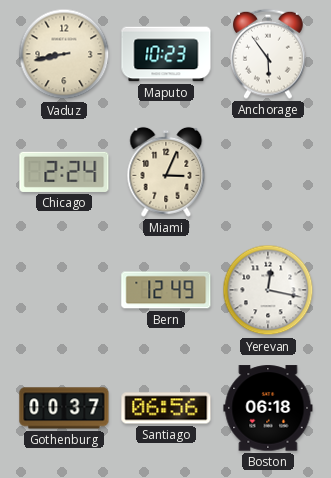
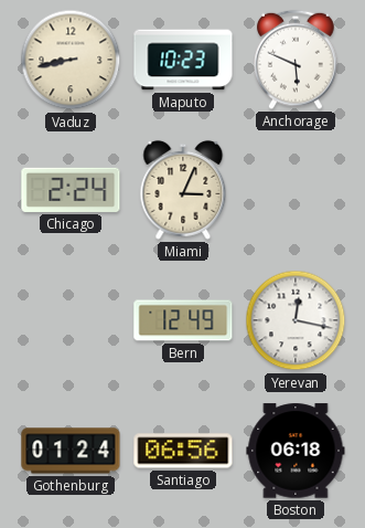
Anchorage: 5:54 -> 5:49 (296, 60)
Gothenburg: 00:37 -> 01:24 (71, 451)
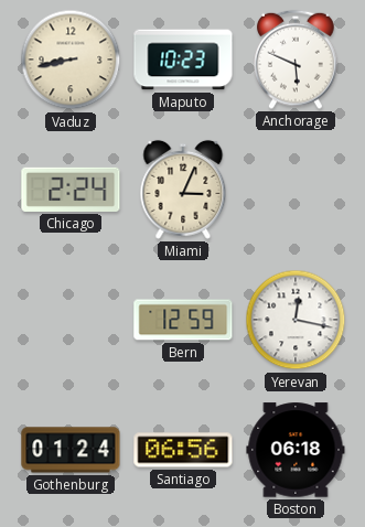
Bern: 12:49 -> 12:59 (183, 320)
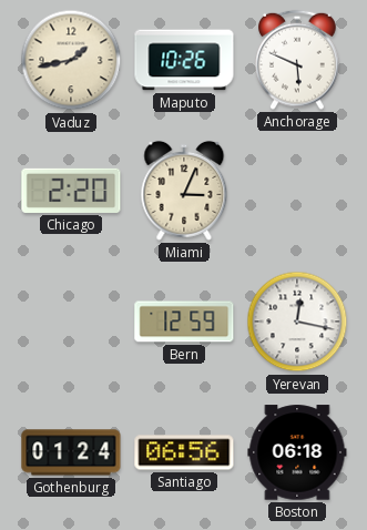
Vaduz: 8:43 -> 1:43 (71, 60)
Maputo: 10:23 -> 10:26 (184, 60)
Chicago: 2:24 -> 2:20 (71, 191)
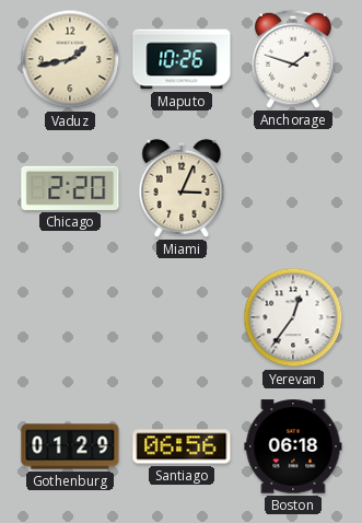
Anchorage: 5:49 -> 1:48 (293, 59)
Bern: 12:59 -> none (184, 322)
Yerevan: 12:17 -> 12:36 (293, 317)
Gothenburg: 01:24 -> 01:29 (70, 446)
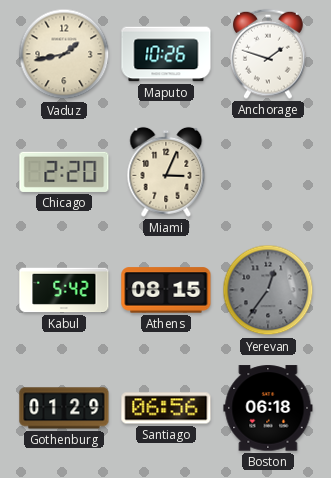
Kabul: none -> 5:42 (64, 290)
Athens: none -> 08:15 (166, 290)
Yerevan dial: white -> grey (268, 290)
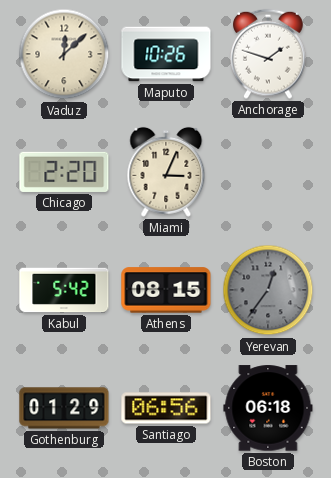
Vaduz: 1:43 -> 12:08 (64, 54)
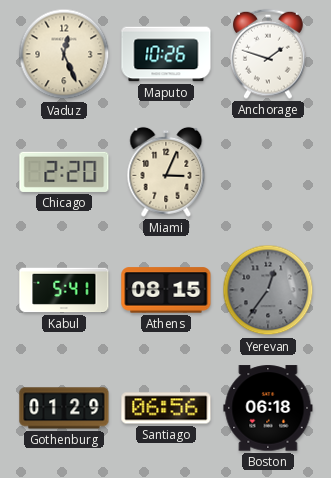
Vaduz: 12:08 -> 12:26 (64, 54)
Kabul: 5:42 -> 5:41 (64, 290)
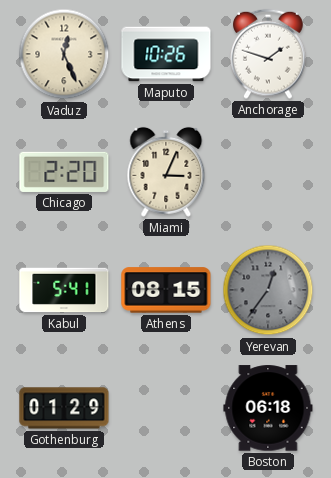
Santiago: 06:56 -> none (166, 408)
